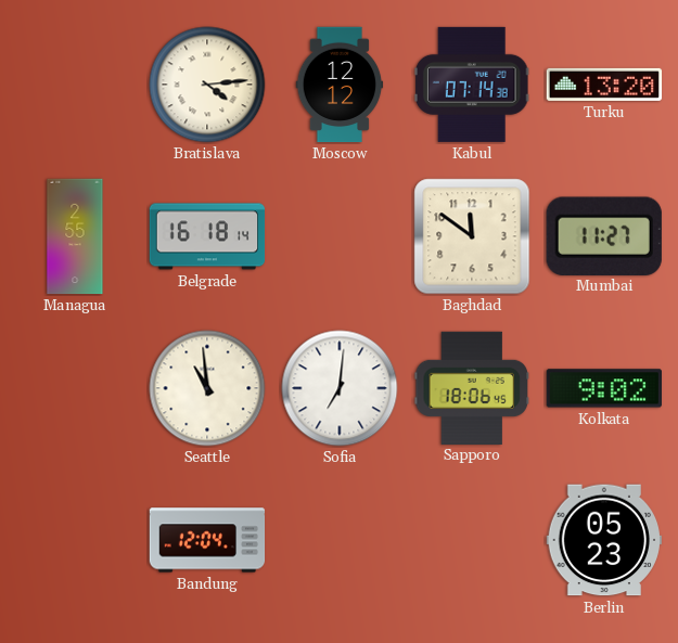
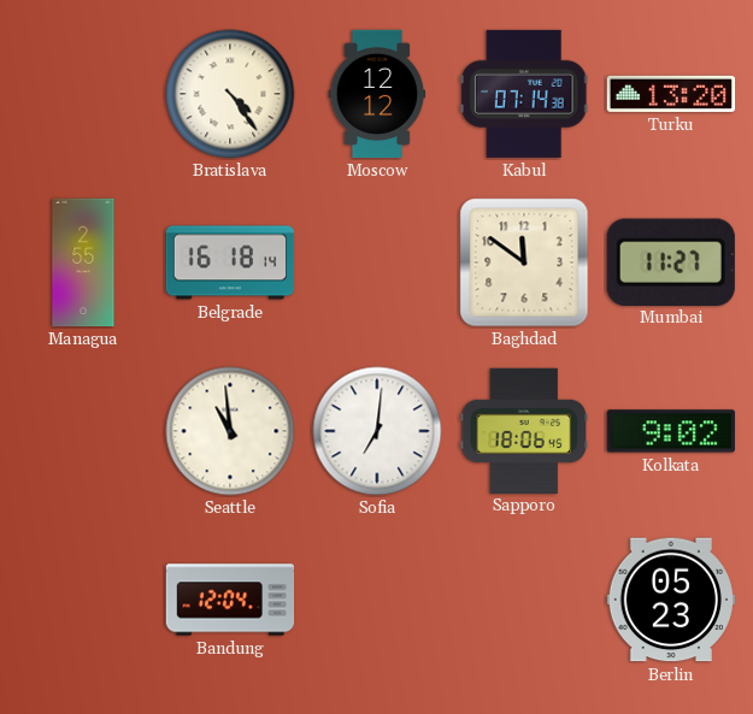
Bratislava: 4:14 -> 4:24 (230, 94)
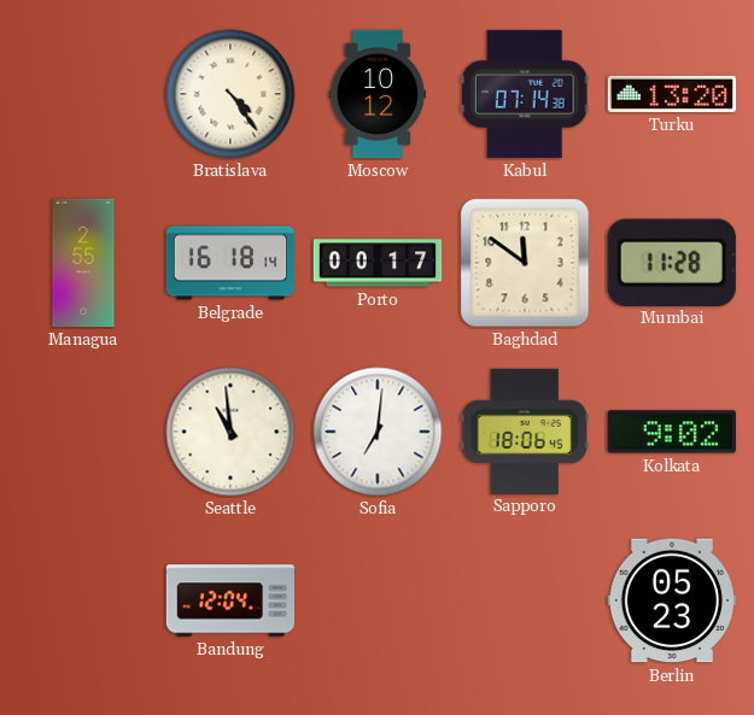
Moscow: 12:12 -> 10:12 (378, 94)
Porto: none -> 00:17 (378, 263)
Mumbai: 11:27 -> 11:28 (672, 262)
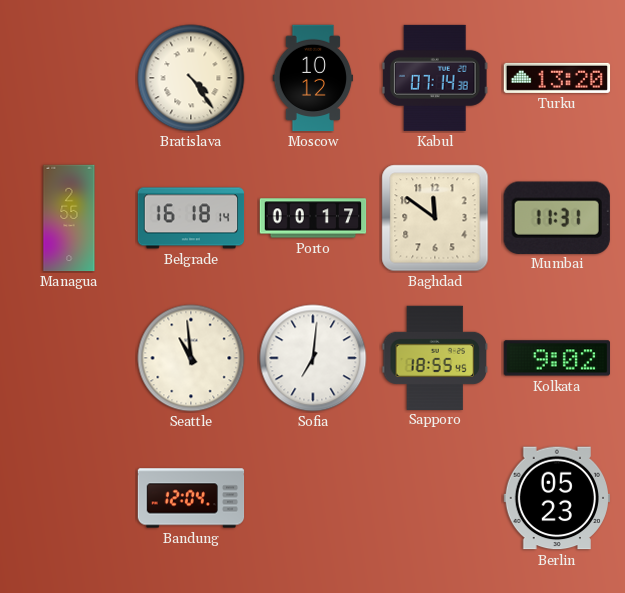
Mumbai: 11:28 -> 11:31 (557, 217)
Sapporo: 18:06 -> 18:55 (435, 357)
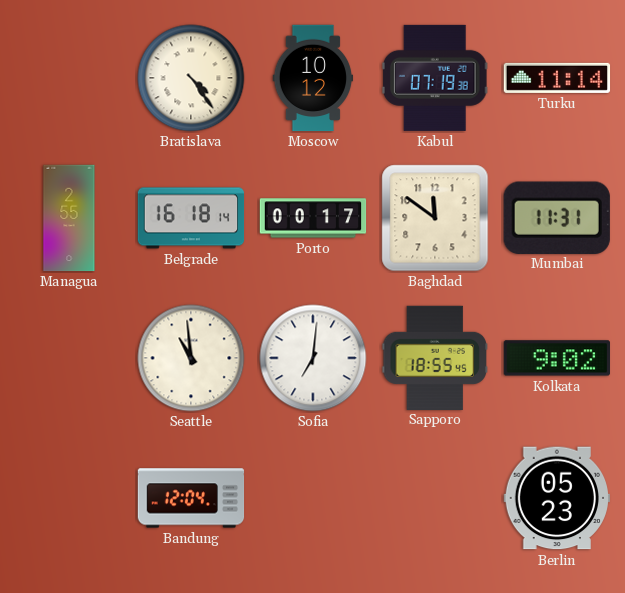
Kabul: 07:14 -> 07:19 (435, 78)
Turku: 13:20 -> 11:14 (557, 78)
